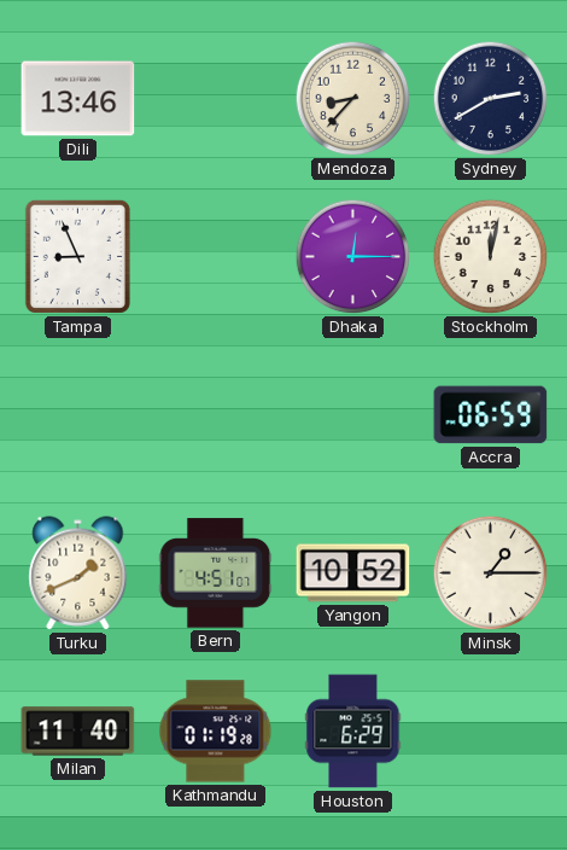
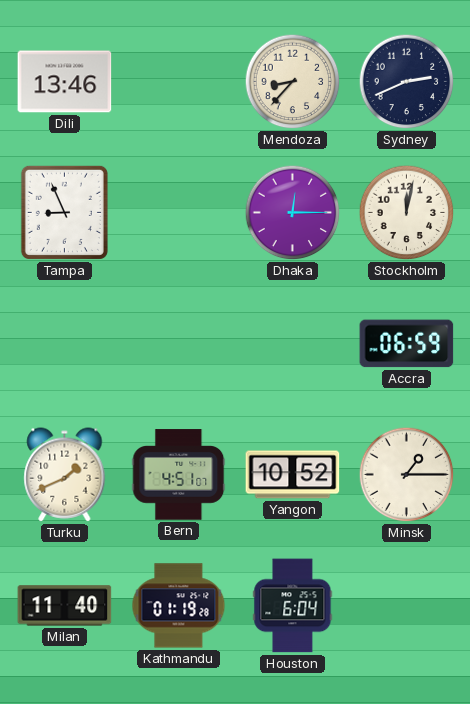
Sydney: 2:40 -> 2:41 (407, 82)
Houston: 6:29 -> 6:04 (293, 606)
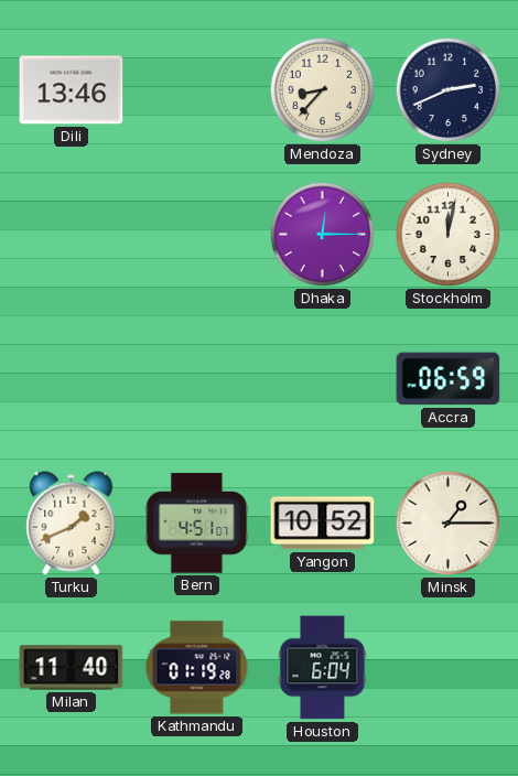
Tampa: 8:56 -> none (64, 212)
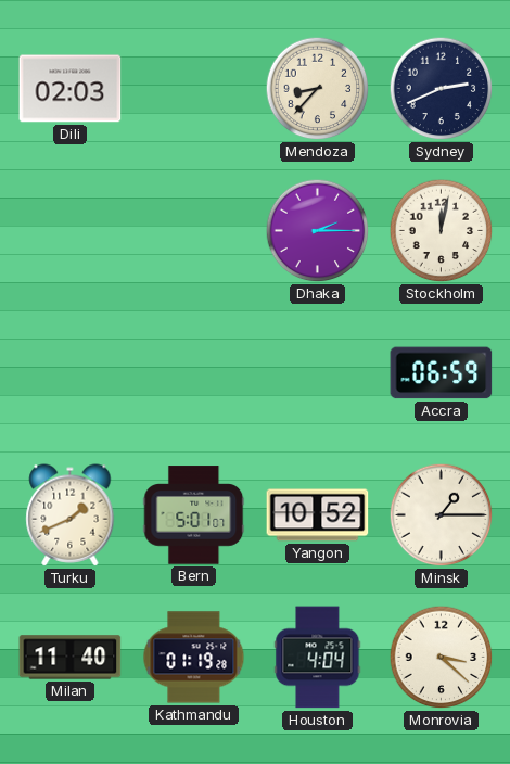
Dili: 13:46 -> 02:03 (71, 89)
Dhaka: 12:15 -> 2:15 (318, 231)
Bern: 4:51 -> 5:01 (194, 515)
Houston: 6:04 -> 4:04 (318, 658)
Monrovia: none -> 3:22 (442, 658)
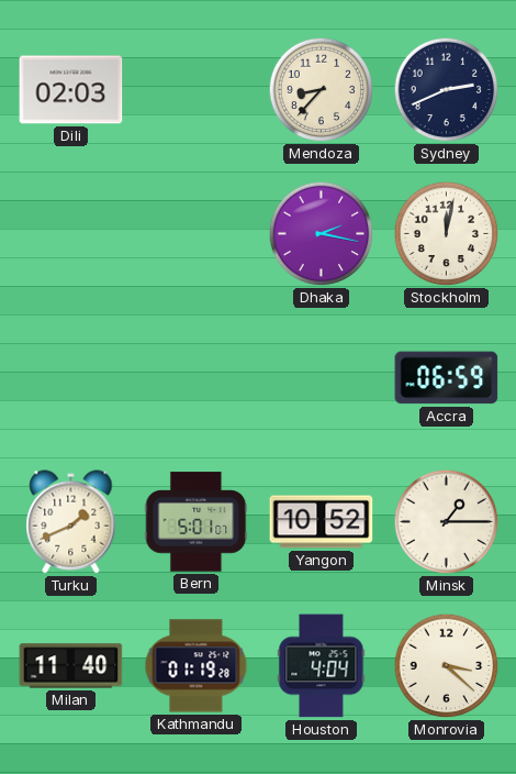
Dhaka: 2:15 -> 2:17 (322, 234)
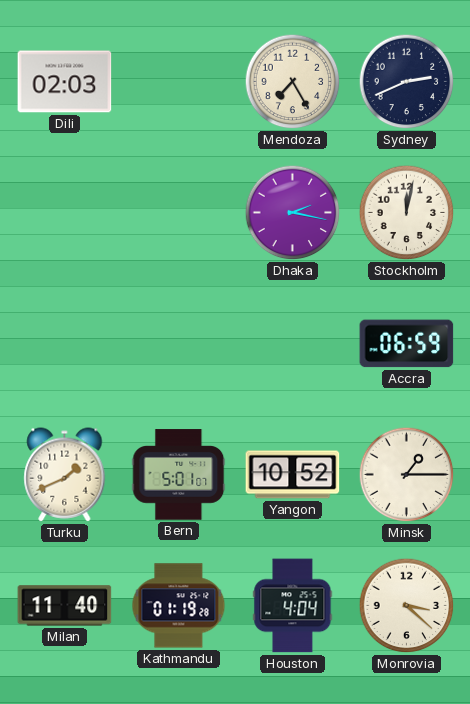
Mendoza: 8:37 -> 7:25 (293, 82)
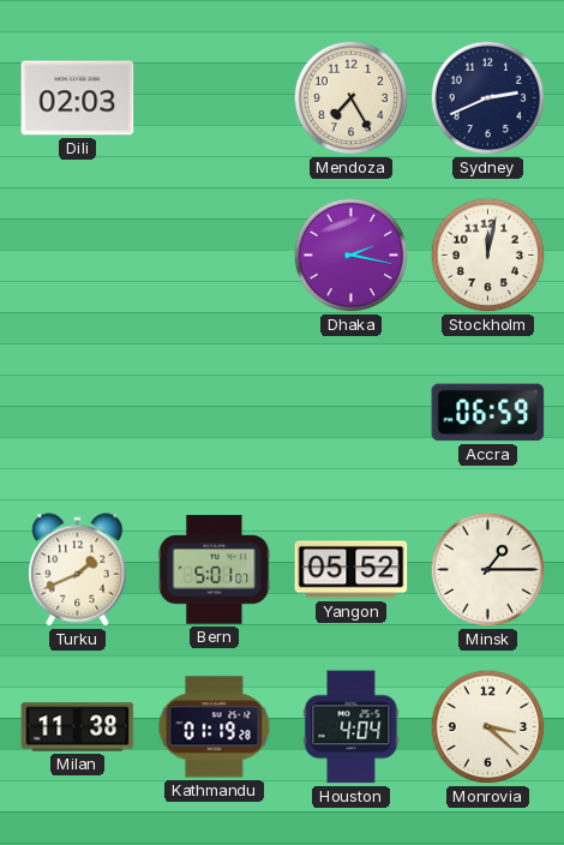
Yangon: 10:52 -> 05:52 (352, 570)
Milan: 11:40 -> 11:38 (78, 727)
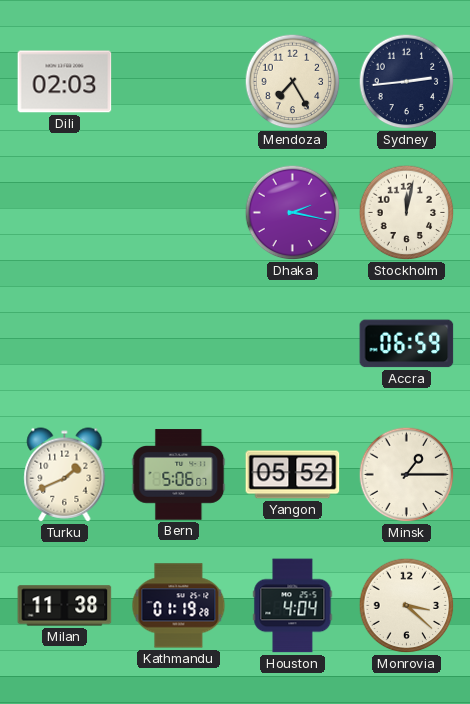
Sydney: 2:41 -> 2:44 (407, 82)
Bern: 5:01 -> 5:06 (179, 475)
